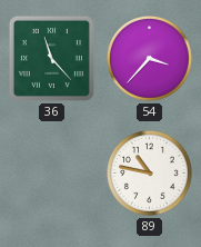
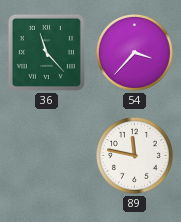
89: 10:47 -> 11:47 (135, 156)
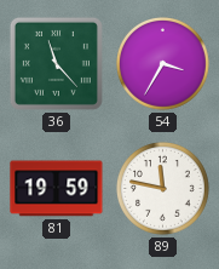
54: 3:37 -> 3:35 (163, 64)
81: none -> 19:59 (57, 189)
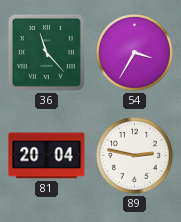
81: 19:59 -> 20:04 (47, 156)
89: 11:47 -> 2:47 (135, 156)
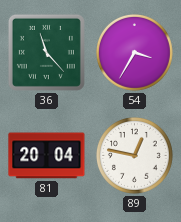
89: 2:47 -> 12:47 (135, 156)
